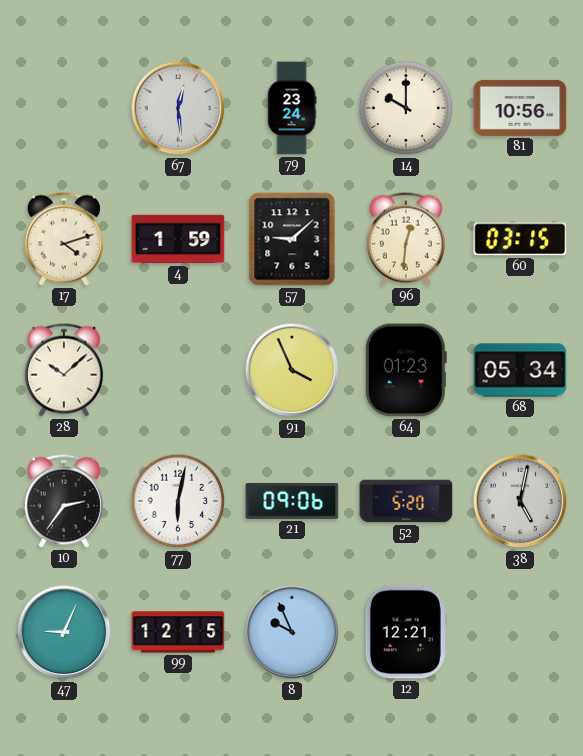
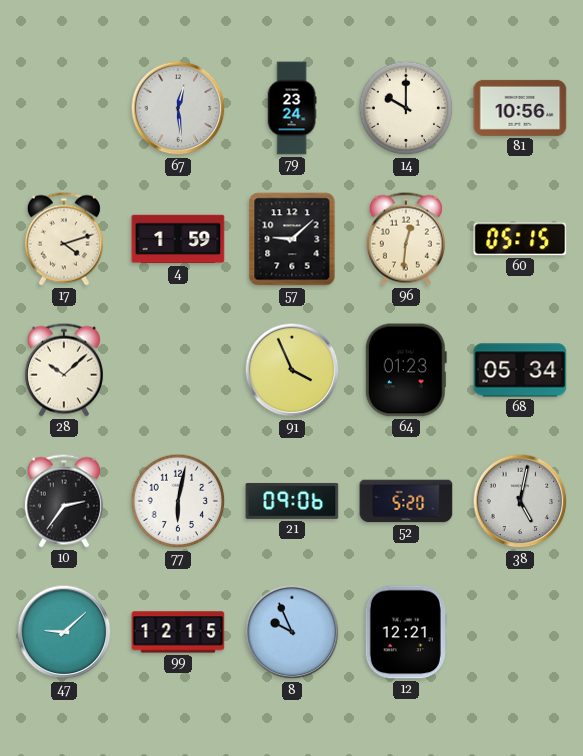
60: 03:15 -> 05:15 (520, 239)
47: 9:04 -> 9:08 (64, 632)
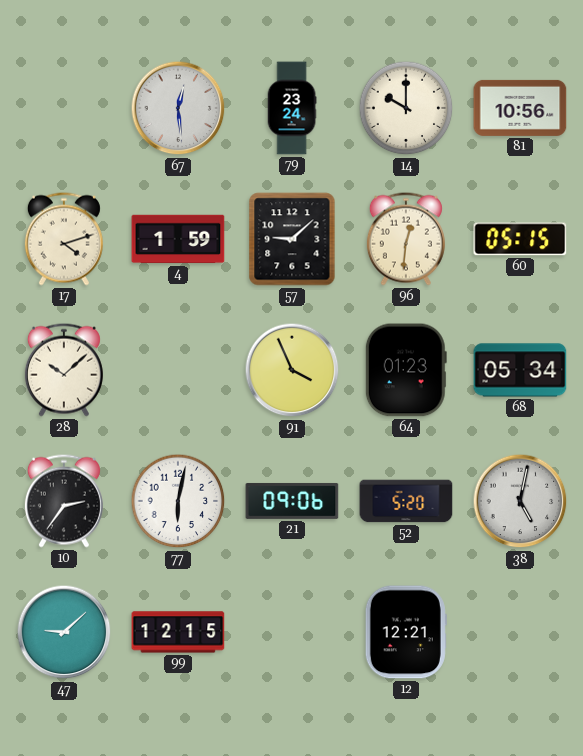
8: 9:56 -> none (292, 632)
